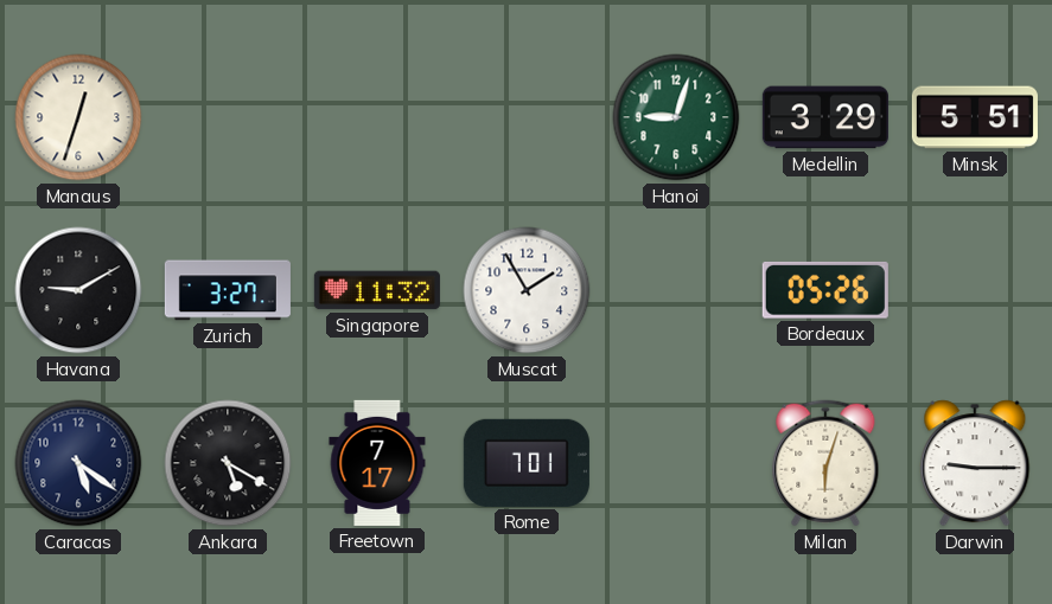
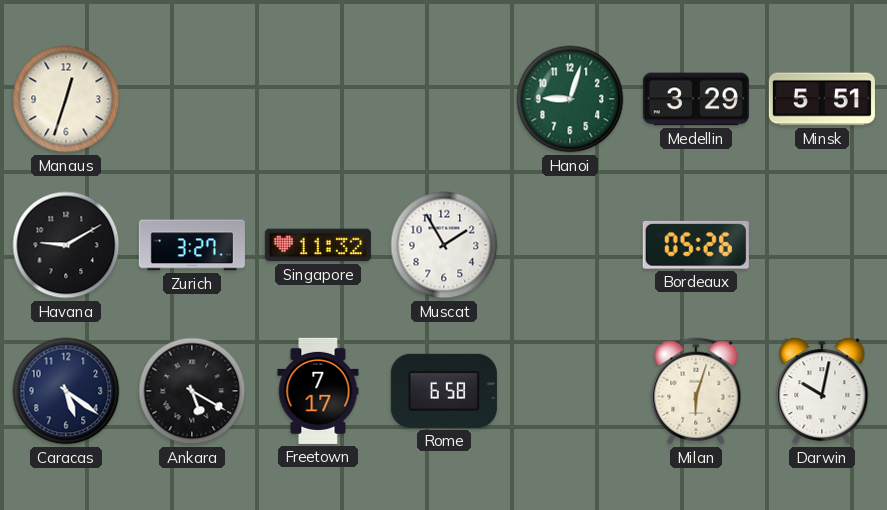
Rome: 7:01 -> 6:58 (444, 391)
Darwin: 9:15 -> 10:02 (822, 391)
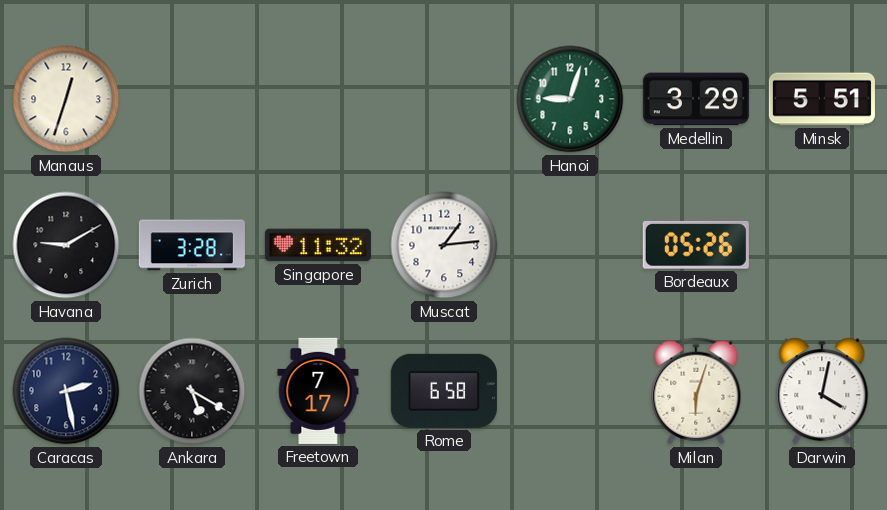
Zurich: 3:27 -> 3:28 (192, 245)
Muscat: 1:55 -> 1:14 (444, 245)
Caracas: 5:21 -> 2:28 (66, 391)
Darwin: 10:02 -> 4:02 (822, 391)
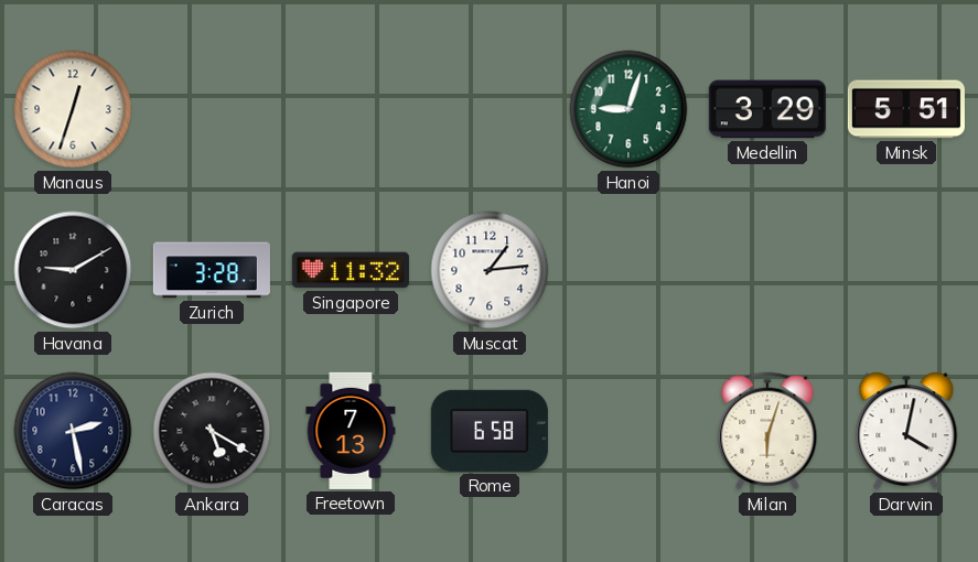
Bordeaux: 05:26 -> none (696, 245)
Freetown: 7:17 -> 7:13 (351, 431)
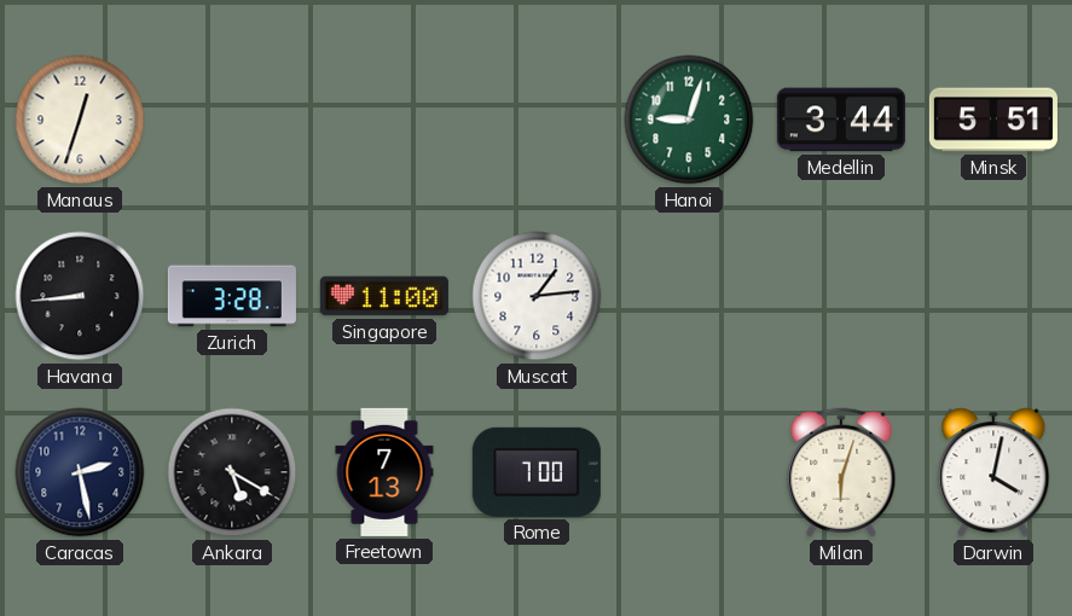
Medellin: 3:29 -> 3:44 (841, 120)
Havana: 9:10 -> 8:44 (80, 296)
Singapore: 11:32 -> 11:00 (384, 296)
Rome: 6:58 -> 7:00 (537, 472)
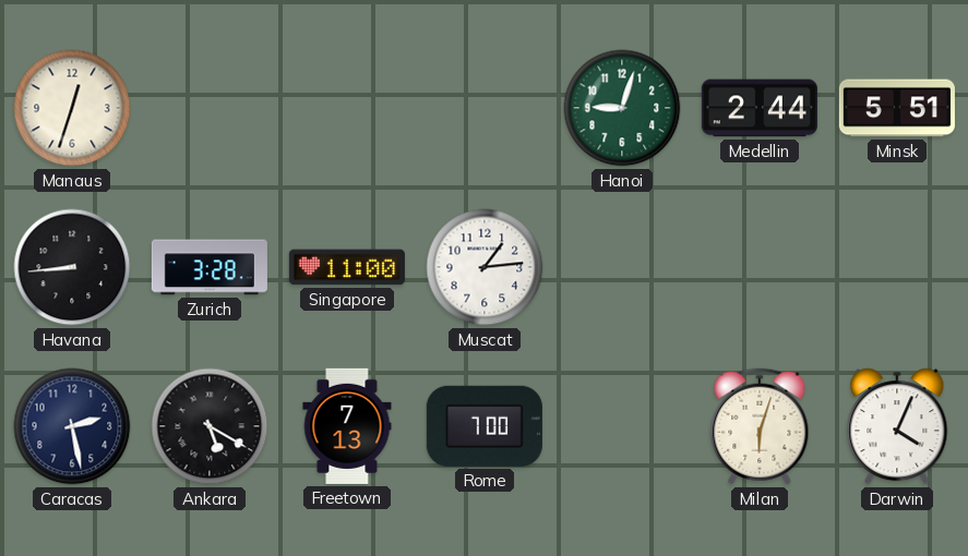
Medellin: 3:44 -> 2:44 (760, 108)
Darwin: 4:02 -> 4:04 (897, 426)
